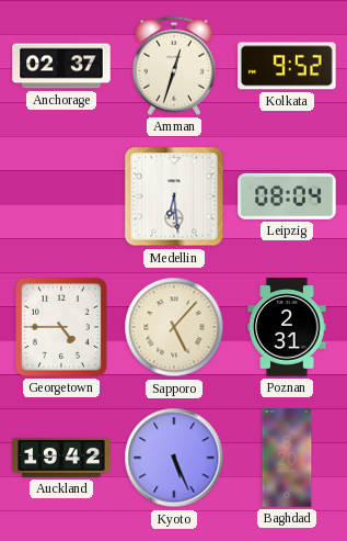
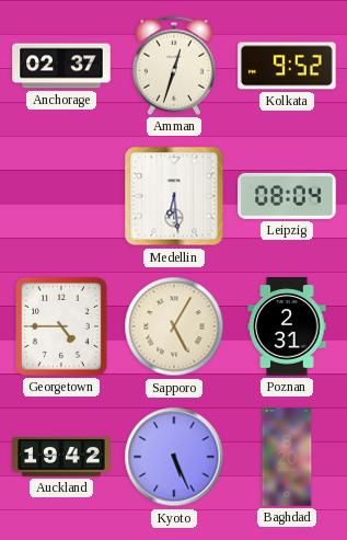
Sapporo: 5:07 -> 5:05 (174, 326)
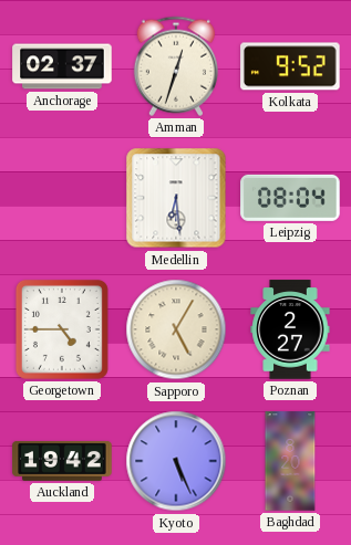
Poznan: 2:31 -> 2:27 (290, 329)
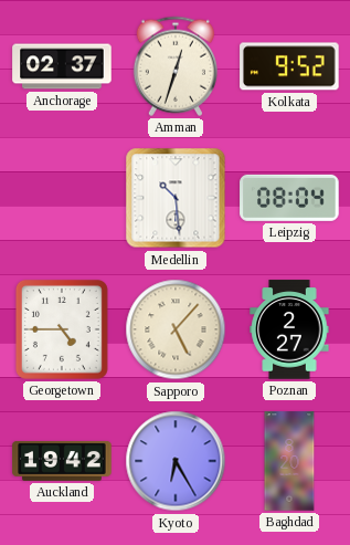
Medellin: 6:29 -> 10:29 (176, 198)
Sapporo: 5:05 -> 5:07 (176, 329)
Kyoto: 5:26 -> 6:25 (176, 461)
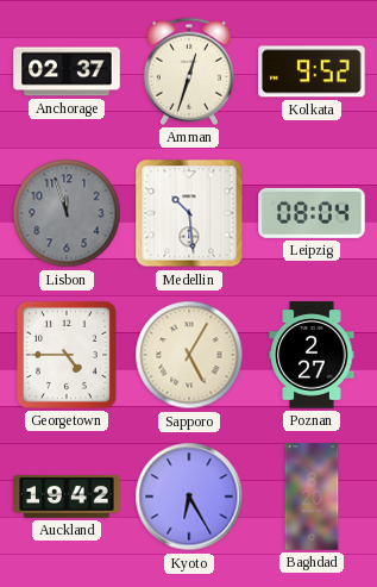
Lisbon: none -> 11:57 (67, 213)
Sapporo: 5:07 -> 5:05 (189, 355)
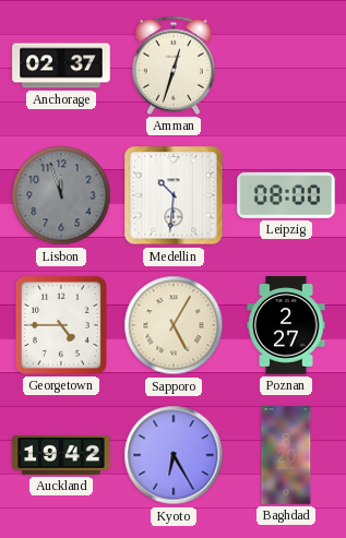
Kolkata: 9:52 -> none (312, 71)
Medellin: 10:29 -> 10:31 (174, 195)
Leipzig: 08:04 -> 08:00 (286, 195)
